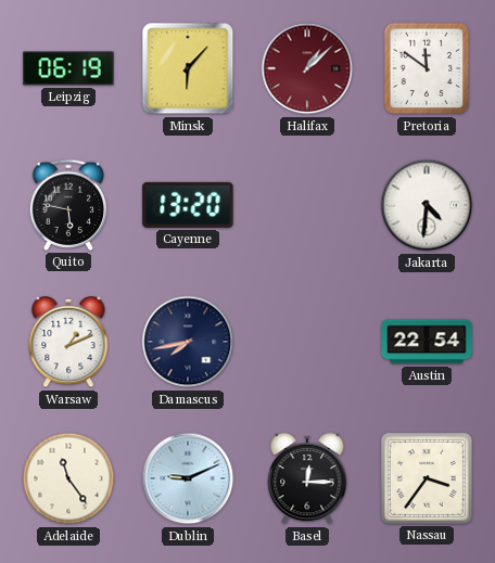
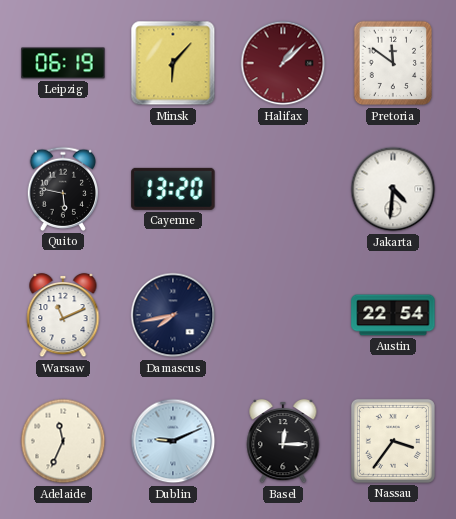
Warsaw: 1:11 -> 11:11 (63, 315)
Adelaide: 11:24 -> 11:34 (63, 441)
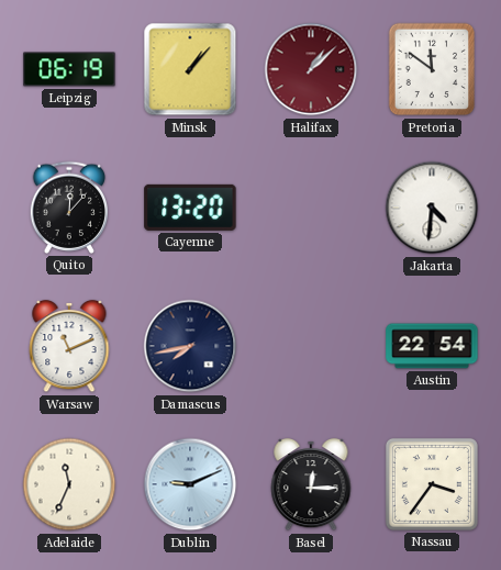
Minsk: 6:07 -> 1:07 (190, 69)
Quito: 5:47 -> 12:07 (68, 208)
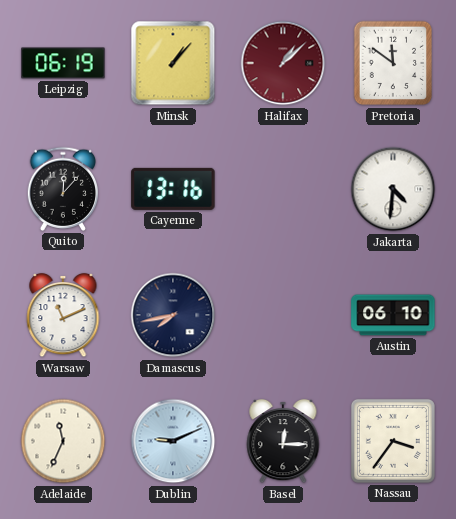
Cayenne: 13:20 -> 13:16 (173, 189)
Austin: 22:54 -> 06:10 (393, 315)
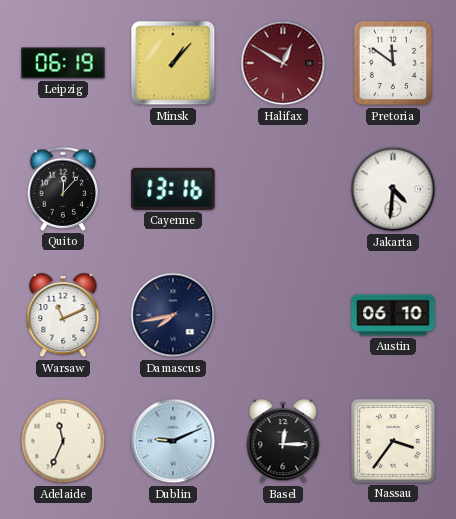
Halifax: 1:08 -> 12:50 (283, 63)
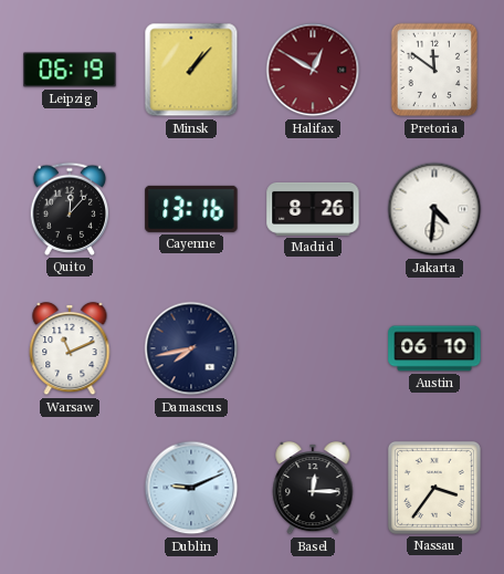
Madrid: none -> 8:26 (313, 209)
Adelaide: 11:34 -> none (63, 441)
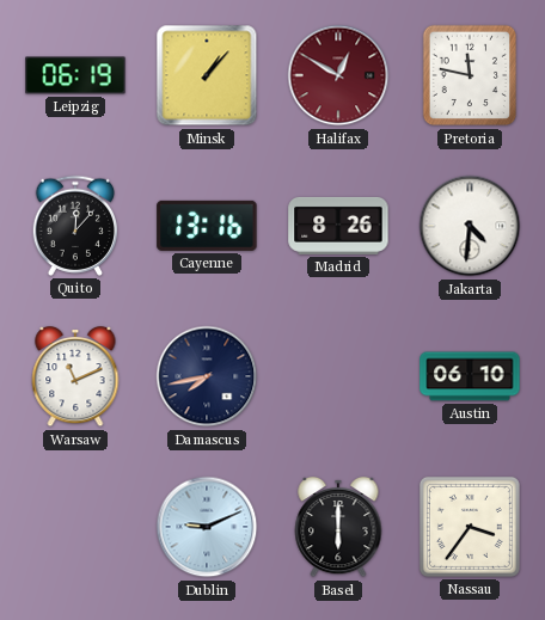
Pretoria: 11:51 -> 11:47 (469, 75)
Basel: 12:15 -> 6:00 (338, 527)
